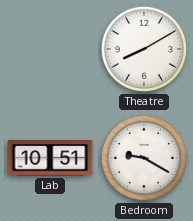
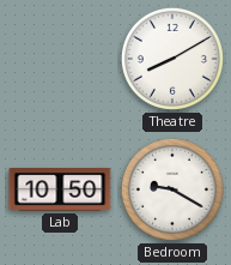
Lab: 10:51 -> 10:50 (60, 189)
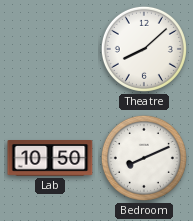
Theatre: 8:10 -> 8:08 (144, 49)
Bedroom: 9:20 -> 8:11 (144, 158)
